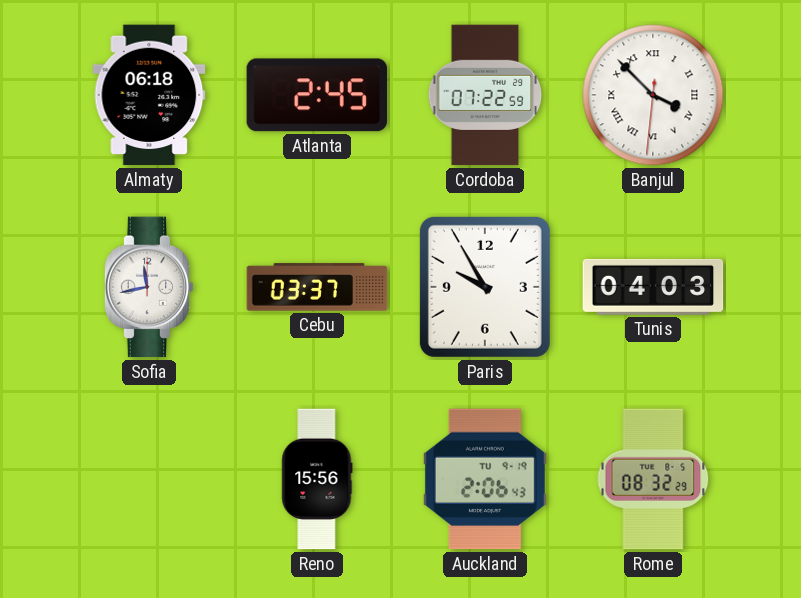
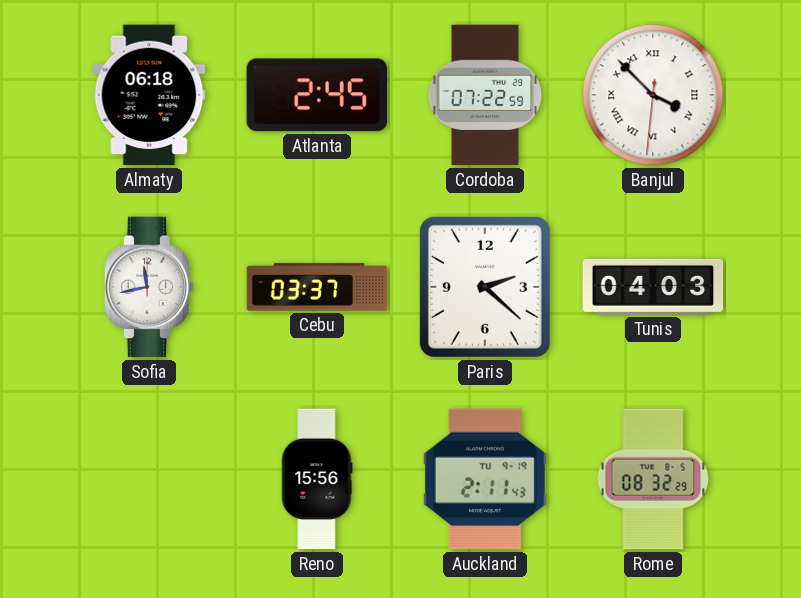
Paris: 9:55 -> 2:22 (485, 287)
Auckland: 2:06 -> 2:11 (485, 479)
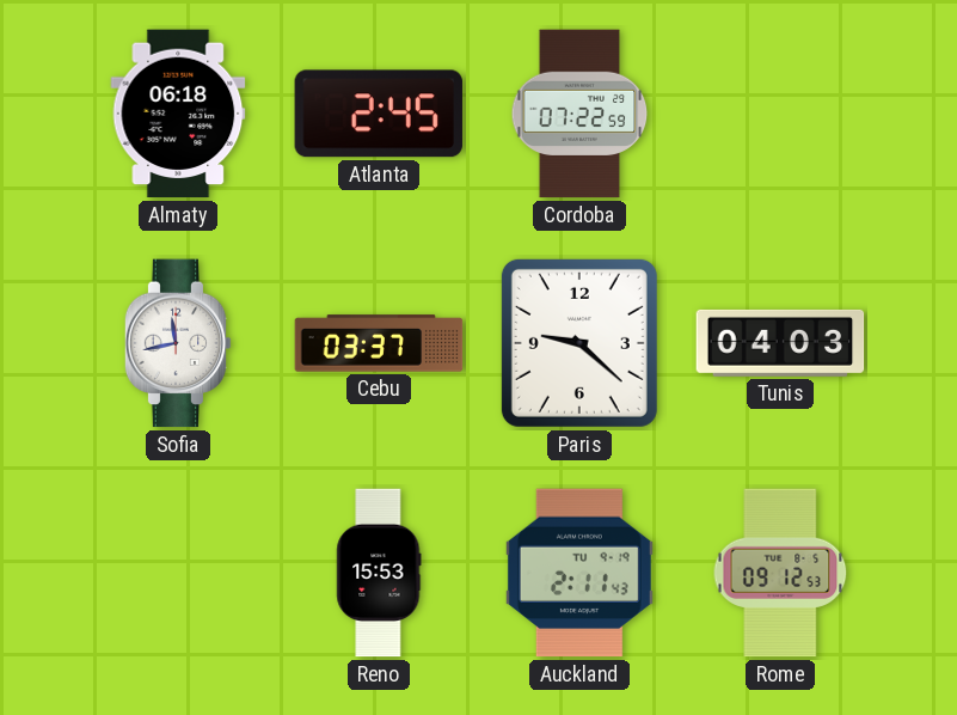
Banjul: 3:52 -> none (653, 95)
Paris: 2:22 -> 9:22 (579, 343)
Reno: 15:56 -> 15:53 (379, 573)
Rome: 08:32 -> 09:12 (780, 573)
